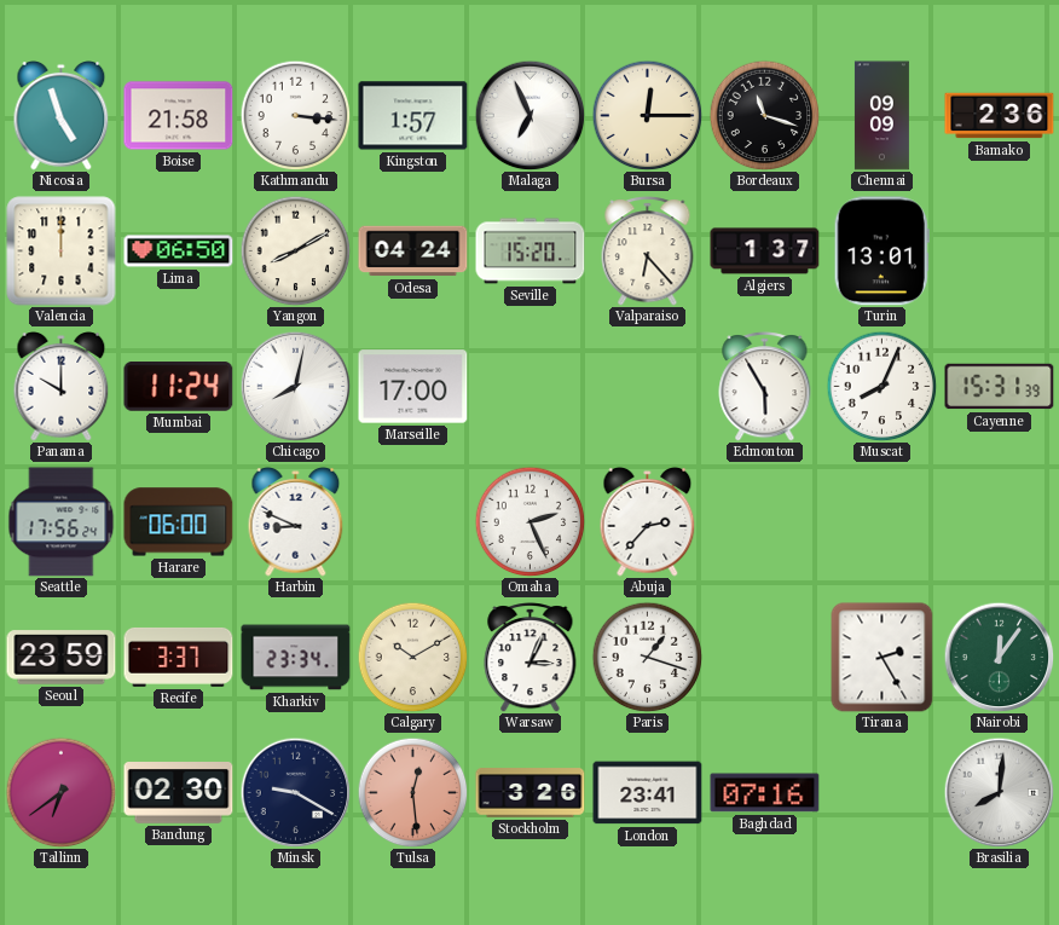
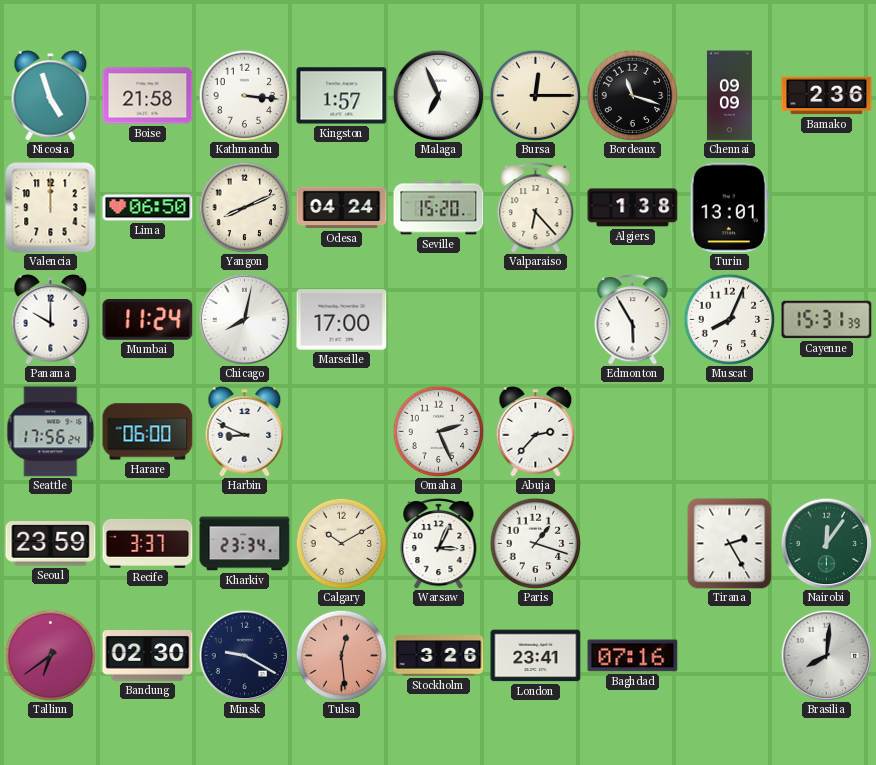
Yangon: 8:10 -> 8:11 (244, 207)
Algiers: 1:37 -> 1:38 (633, 208)
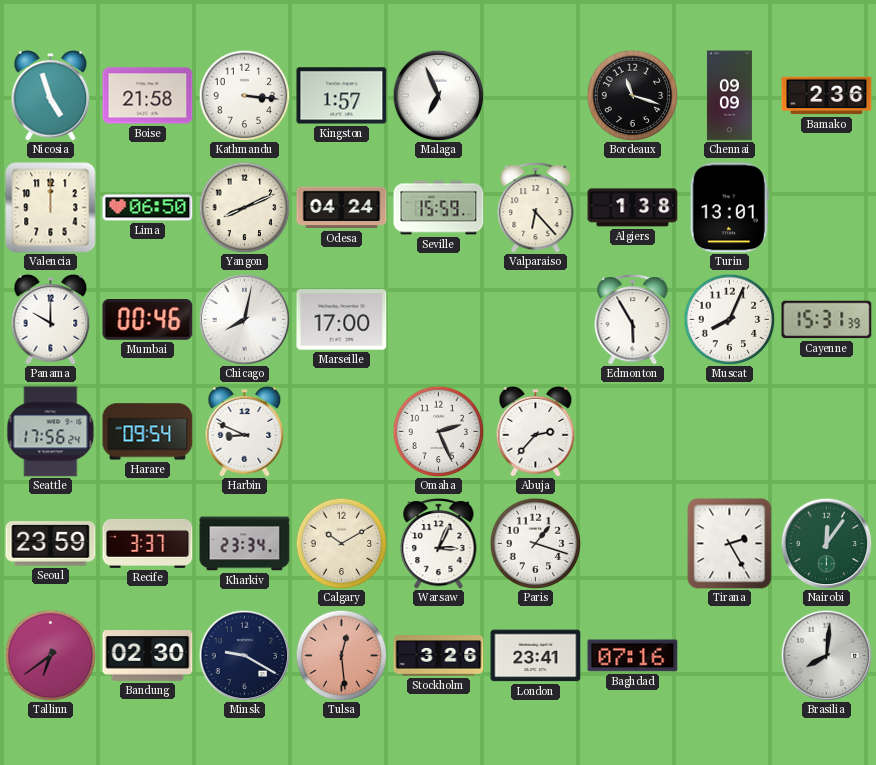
Bursa: 12:15 -> none (535, 95)
Seville: 15:20 -> 15:59 (439, 208)
Mumbai: 11:24 -> 00:46 (148, 320)
Harare: 06:00 -> 09:54 (148, 432)
